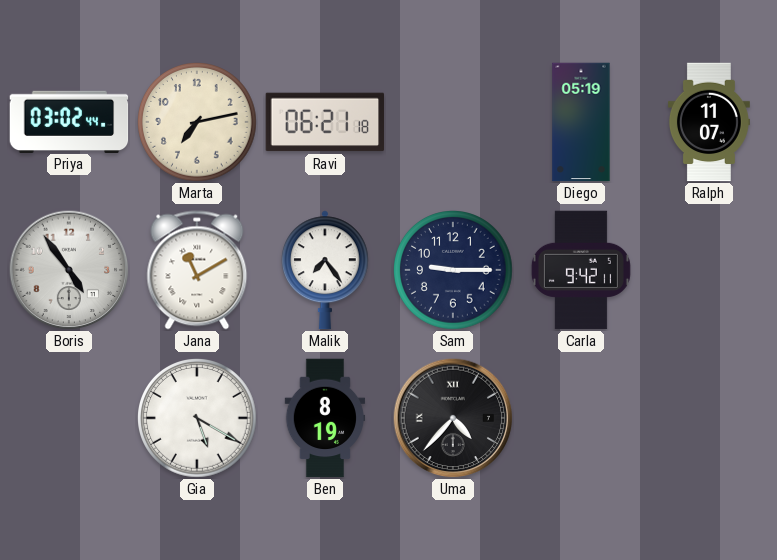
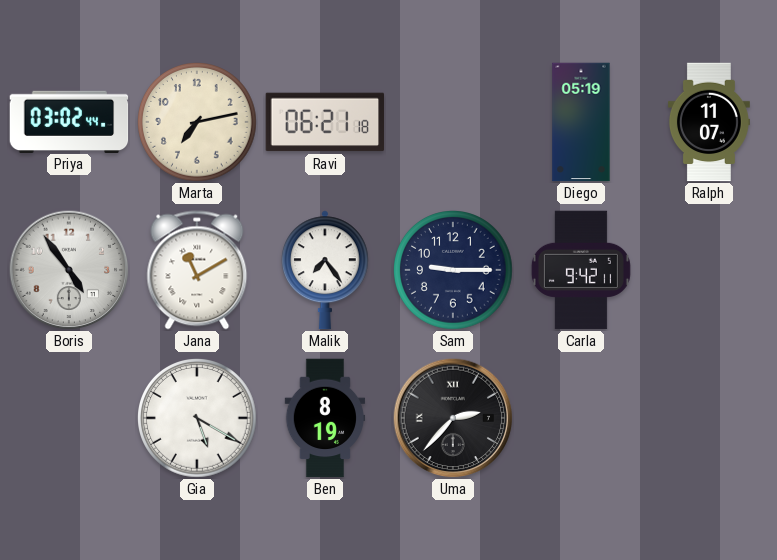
Uma: 4:37 -> 2:37 (453, 418)
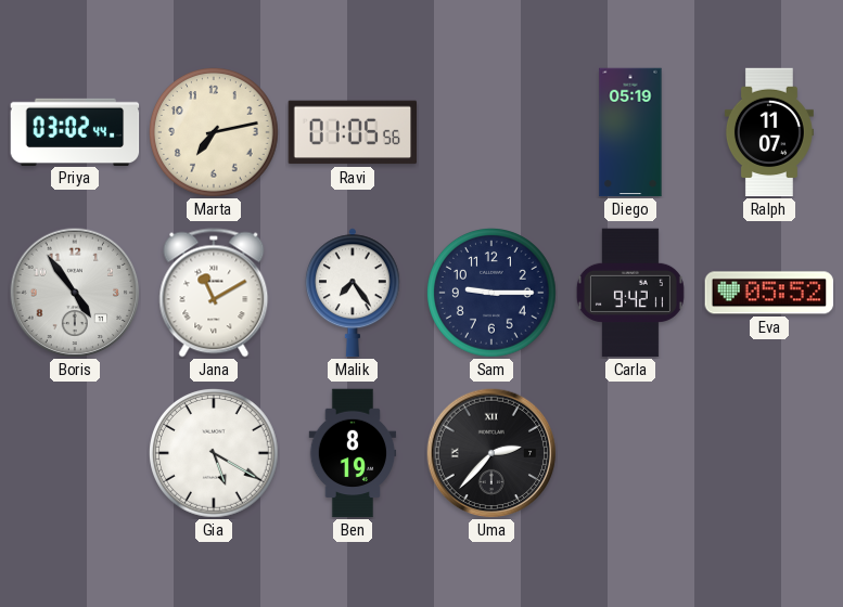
Ravi: 06:21 -> 01:05 (353, 132)
Eva: none -> 05:52 (769, 293)
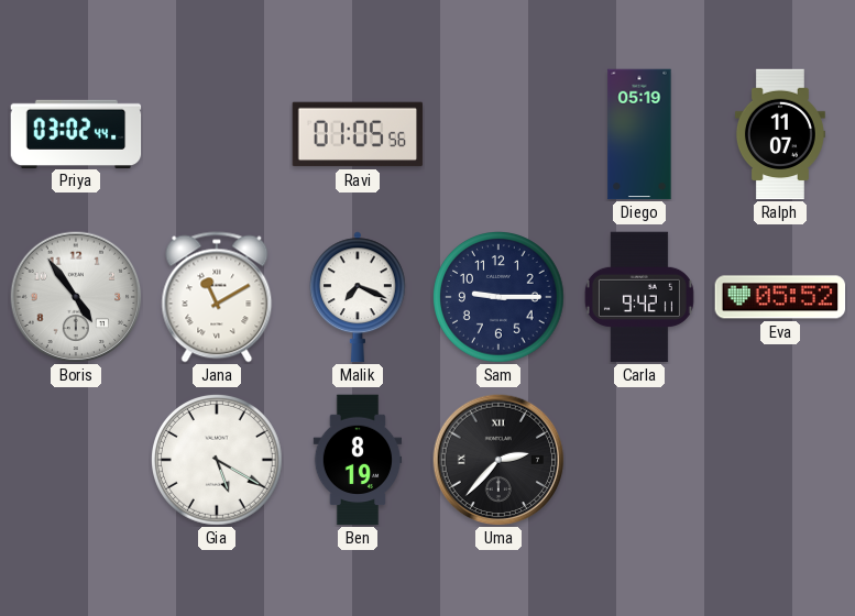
Marta: 7:13 -> none (215, 133)
Malik: 7:24 -> 7:19 (358, 297)
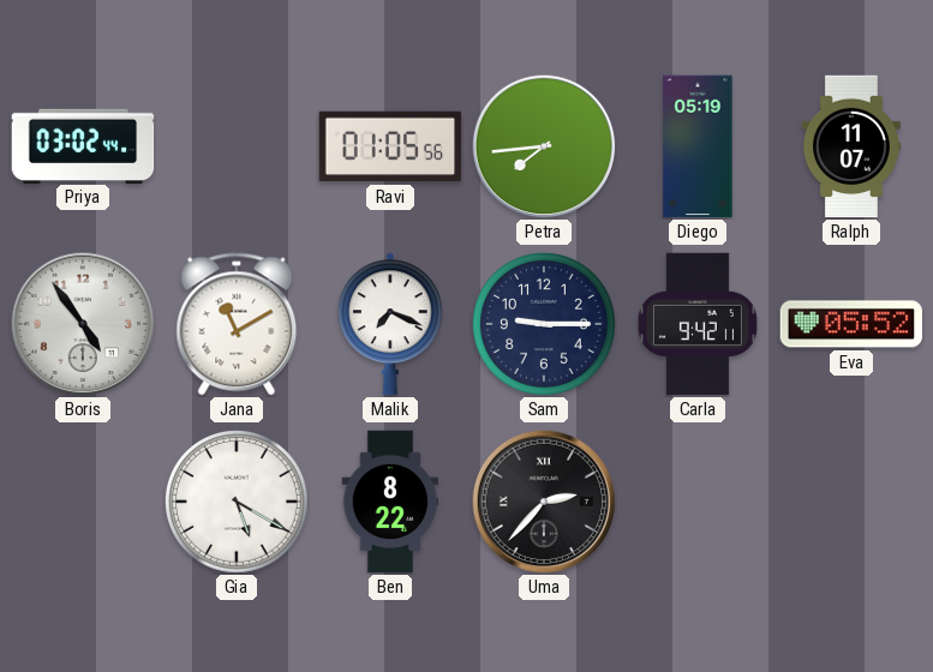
Petra: none -> 7:44 (544, 146)
Ben: 8:19 -> 8:22 (390, 502)
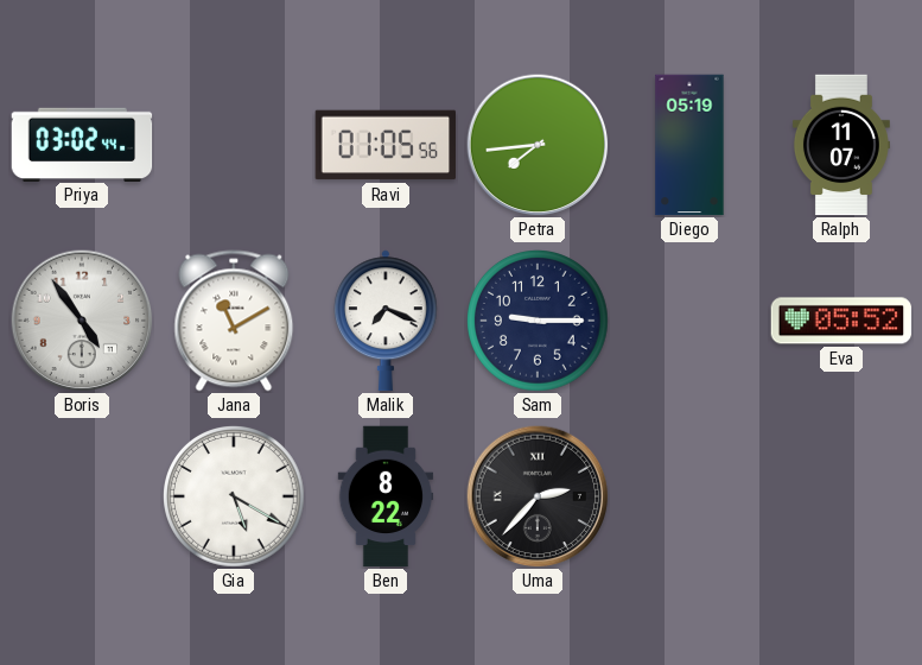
Carla: 9:42 -> none (698, 324)
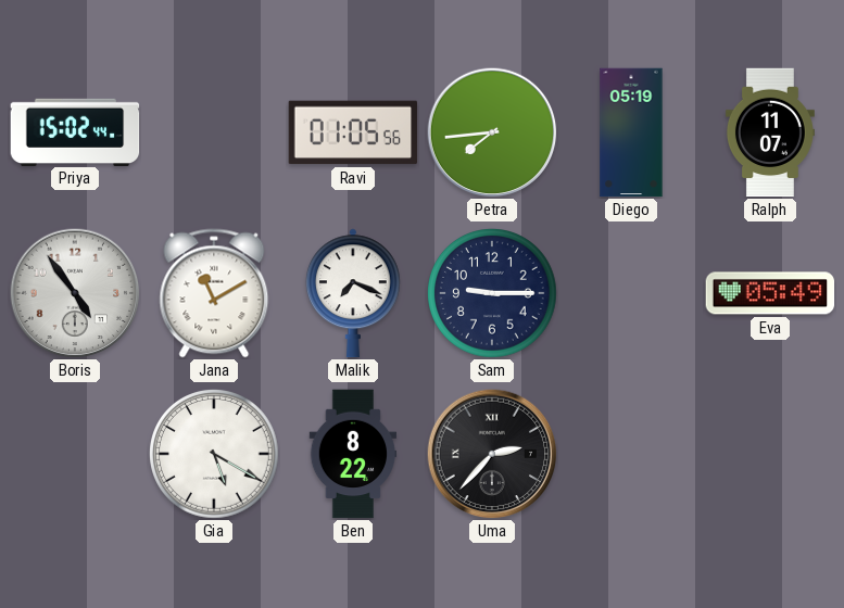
Priya: 03:02 -> 15:02 (75, 131)
Eva: 05:52 -> 05:49 (770, 293)
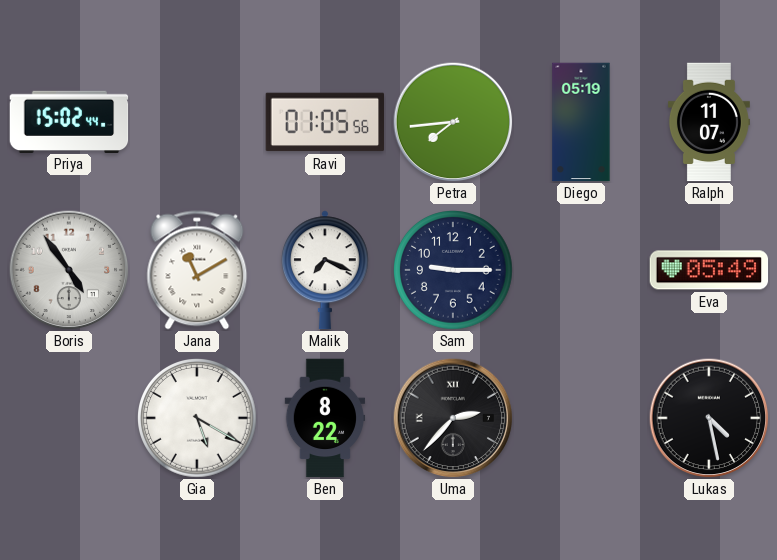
Lukas: none -> 4:28 (709, 418)
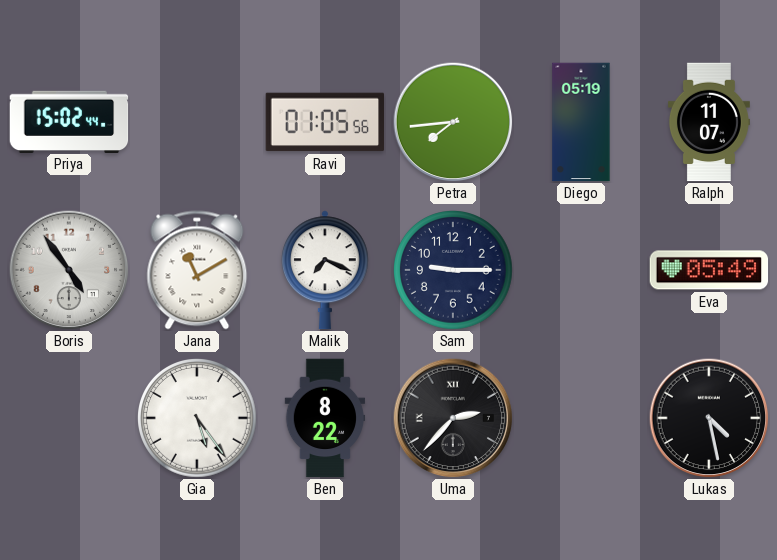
Gia: 5:20 -> 5:24 (198, 419)
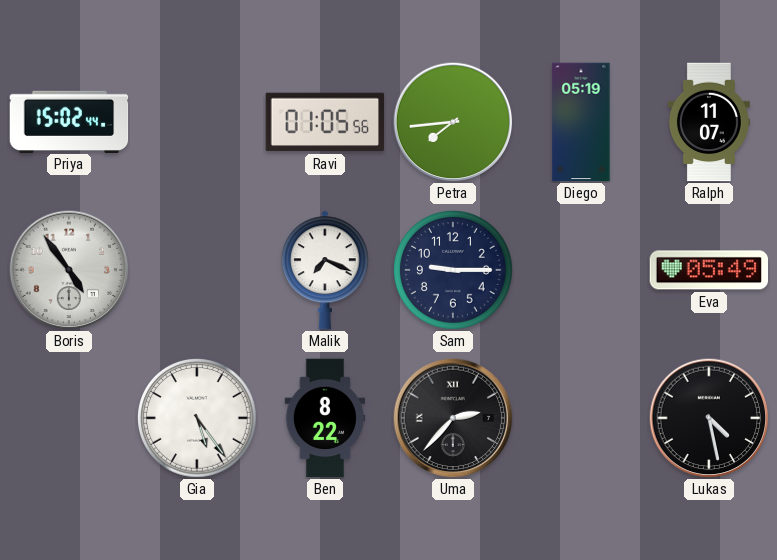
Jana: 11:10 -> none (197, 270)
